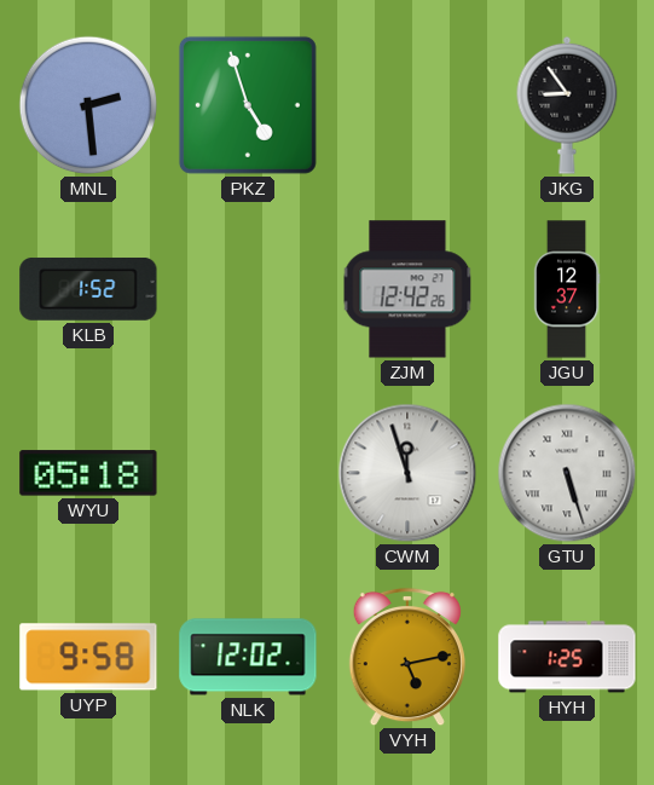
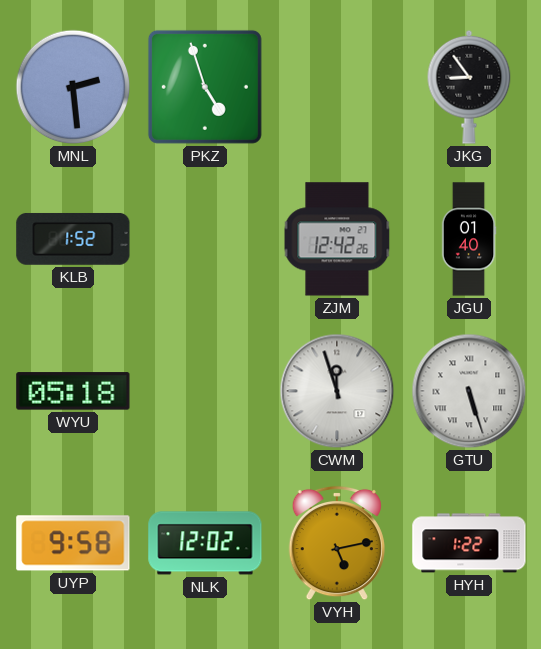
JGU: 12:37 -> 01:40 (469, 239)
HYH: 1:25 -> 1:22 (469, 543)
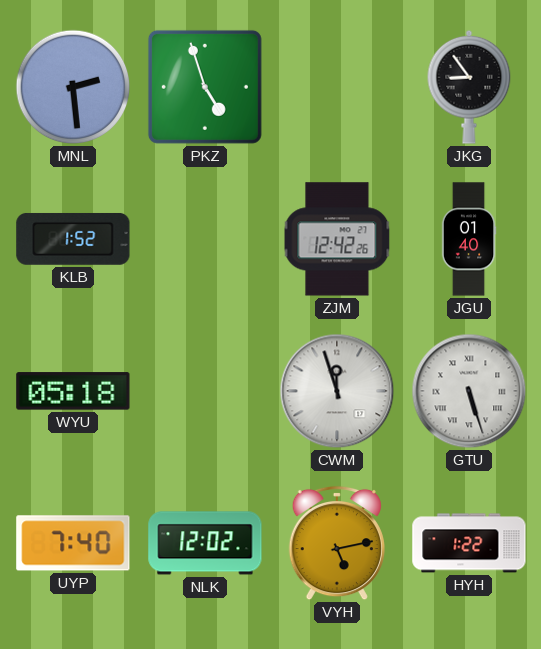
UYP: 9:58 -> 7:40 (73, 543)
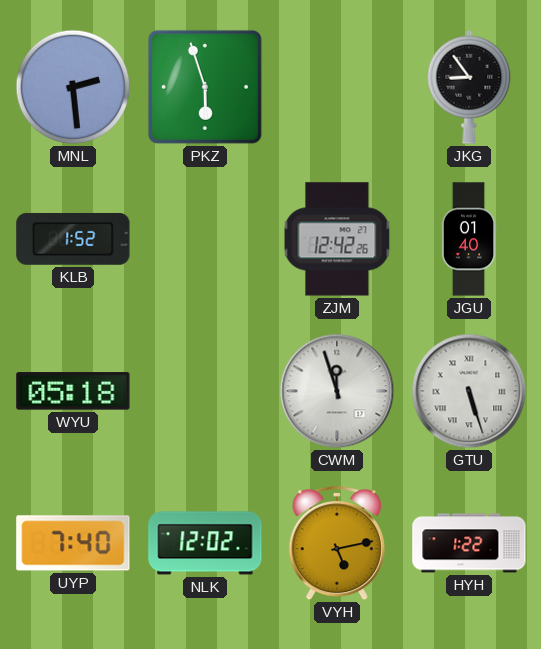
PKZ: 4:57 -> 5:57 (205, 87)
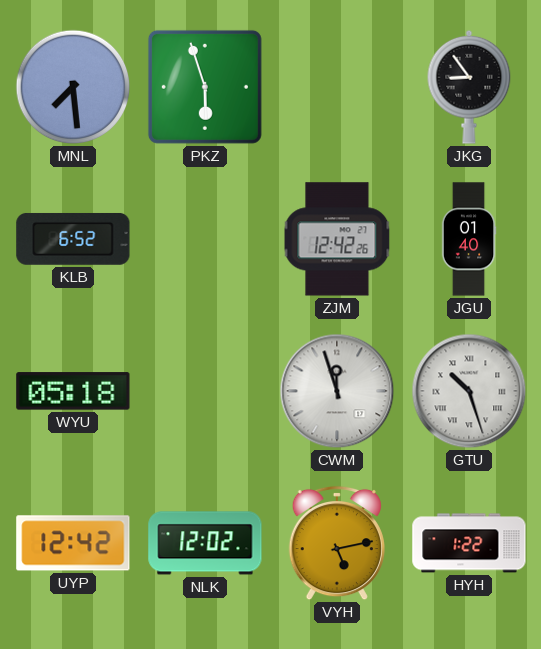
MNL: 2:29 -> 7:29 (73, 87)
KLB: 1:52 -> 6:52 (73, 239)
GTU: 5:27 -> 10:27 (469, 391)
UYP: 7:40 -> 12:42 (73, 543)
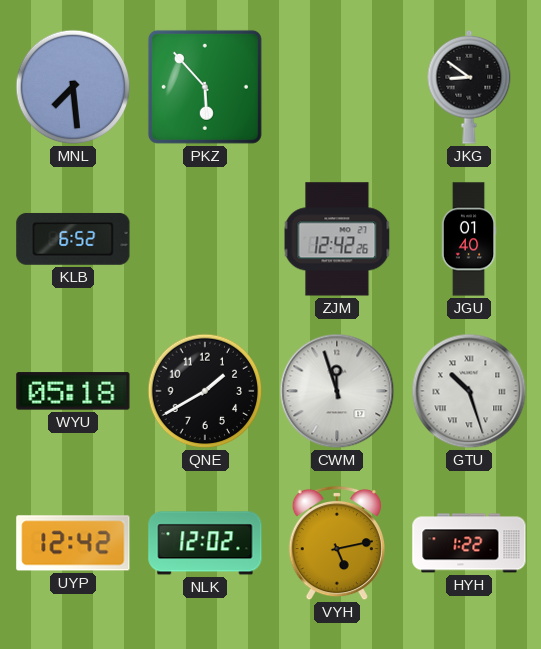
PKZ: 5:57 -> 5:53 (205, 87)
JKG: 8:54 -> 8:51 (469, 87)
QNE: none -> 1:40 (205, 391)
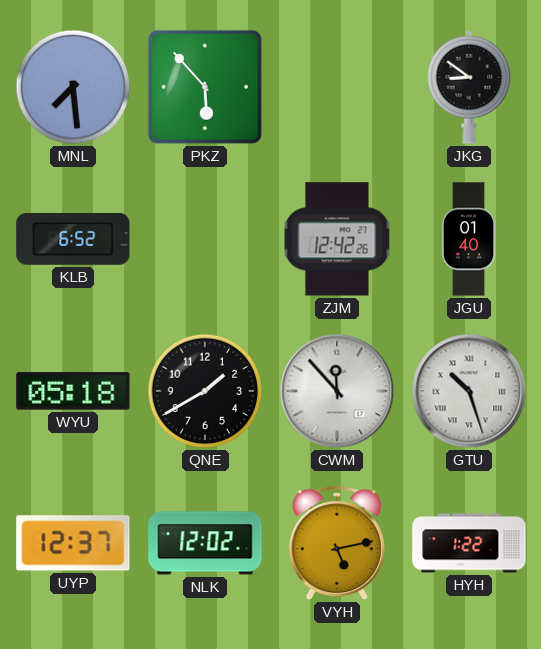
CWM: 11:57 -> 11:53 (337, 391)
UYP: 12:42 -> 12:37 (73, 543)
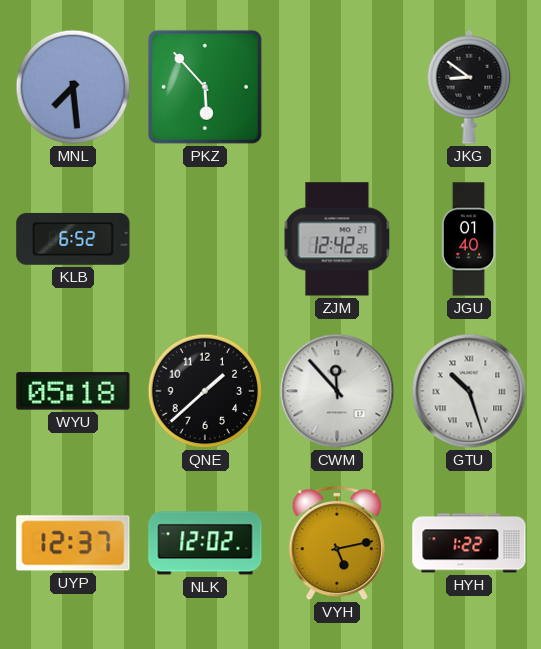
QNE: 1:40 -> 1:38 (205, 391)
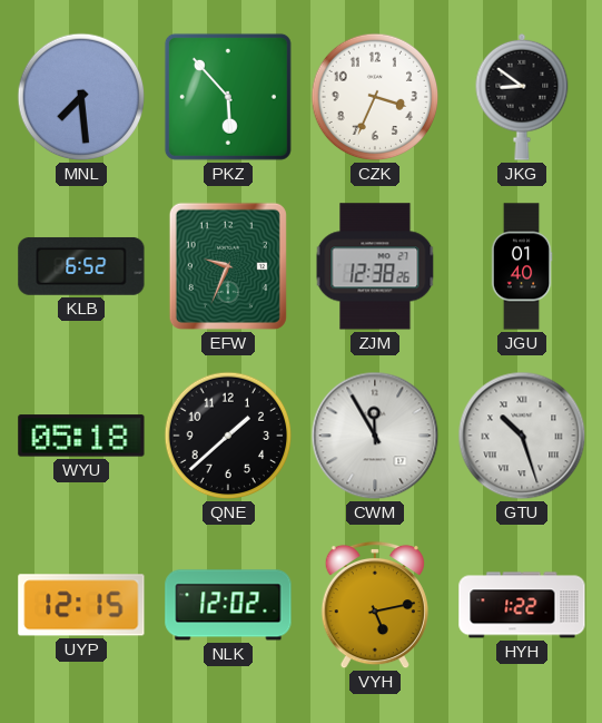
CZK: none -> 3:34 (375, 97)
EFW: none -> 9:34 (228, 266)
ZJM: 12:42 -> 12:38 (375, 266)
CWM: 11:53 -> 11:55 (375, 436)
UYP: 12:37 -> 12:15 (81, 605)
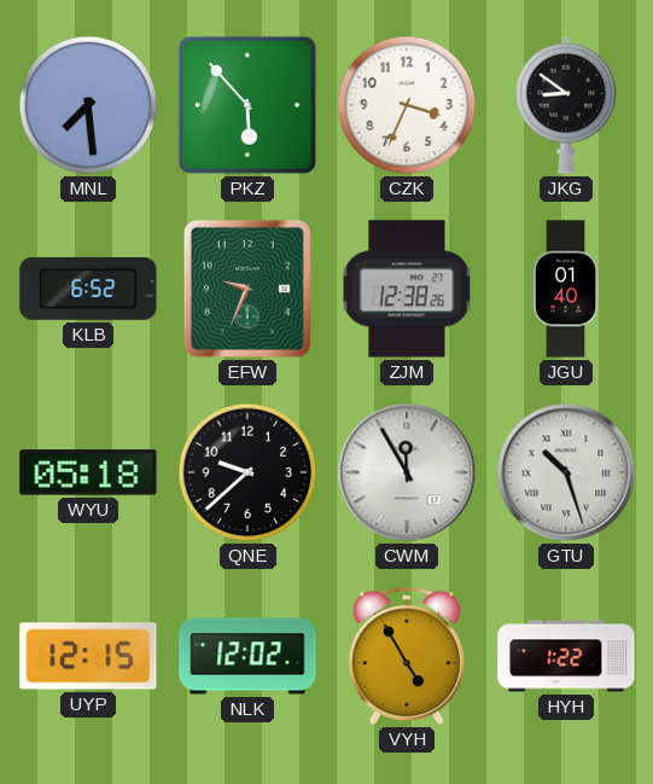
QNE: 1:38 -> 9:38 (247, 472)
VYH: 5:13 -> 4:55 (407, 656)
